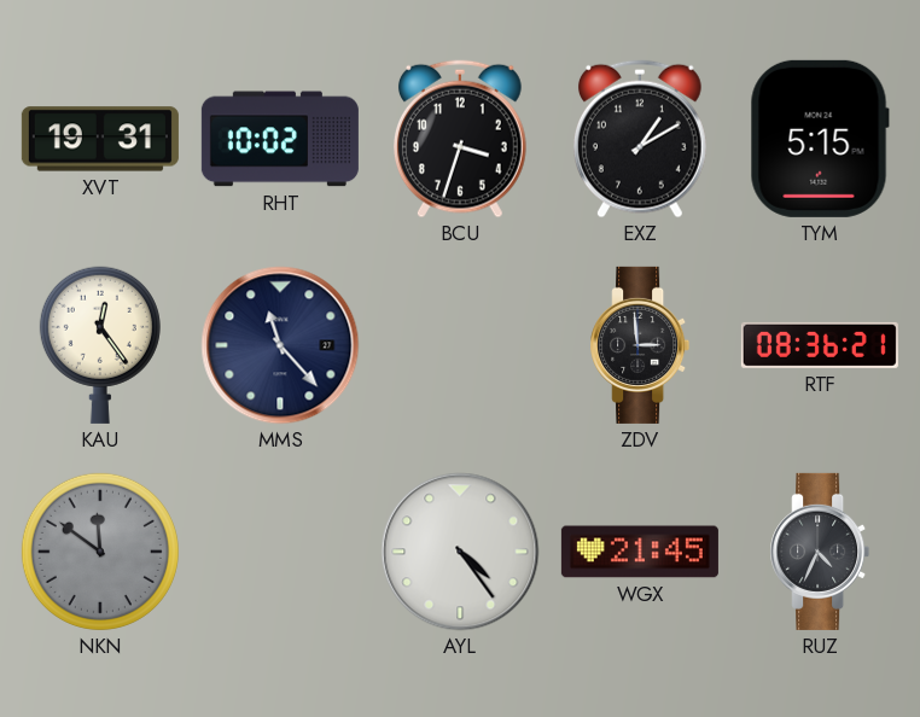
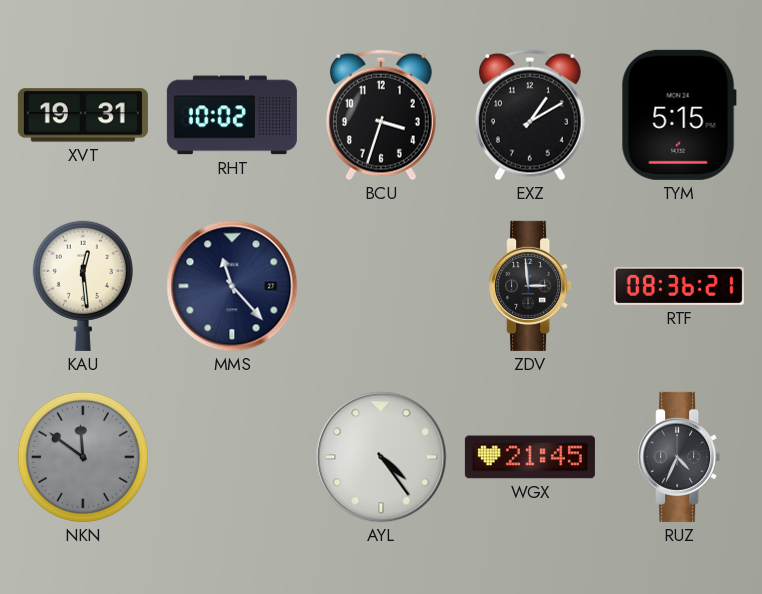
KAU: 12:24 -> 12:29 (83, 286)
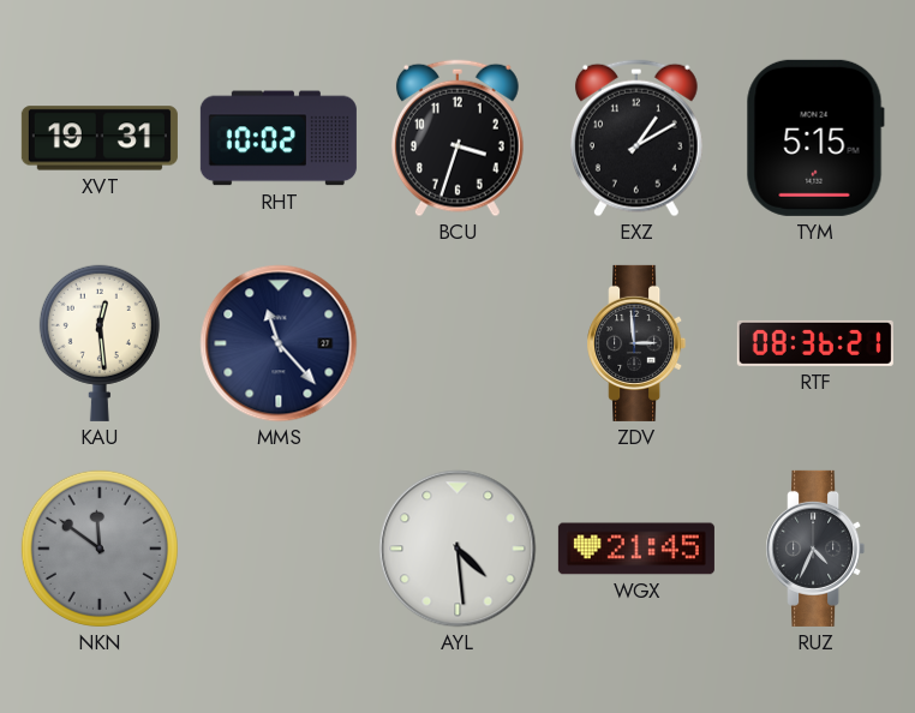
AYL: 4:24 -> 4:29 (458, 549)
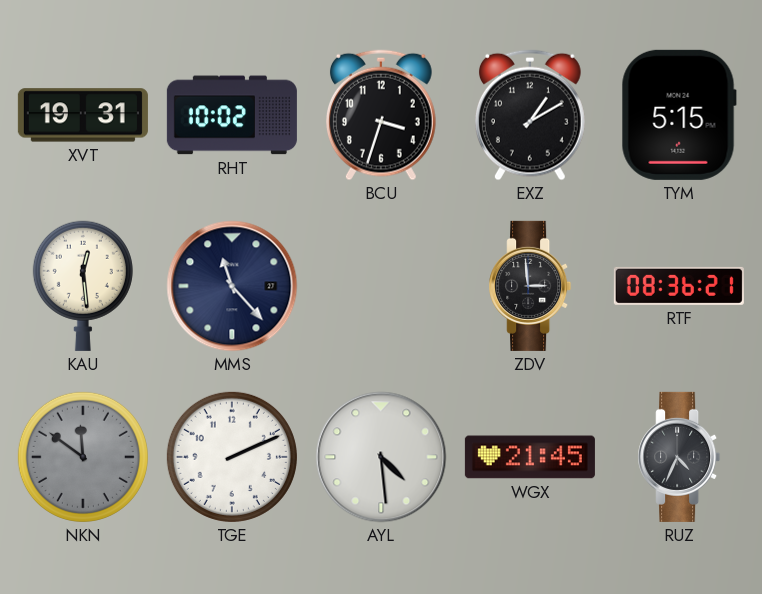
TGE: none -> 2:11 (232, 457)
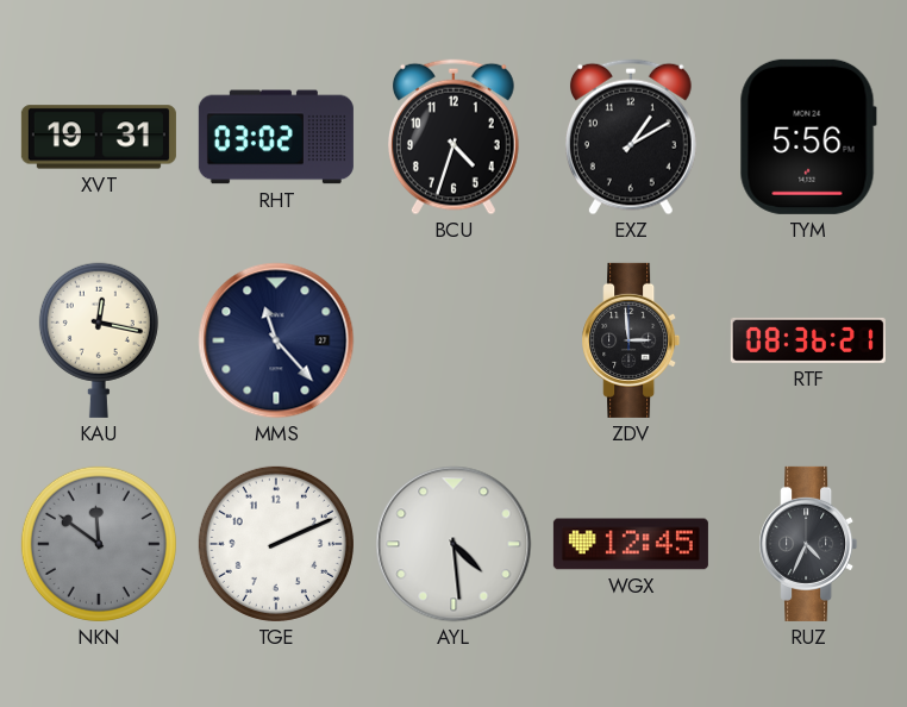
RHT: 10:02 -> 03:02 (276, 137)
BCU: 3:33 -> 4:33 (453, 137)
TYM: 5:15 -> 5:56 (808, 137)
KAU: 12:29 -> 12:17 (99, 340)
WGX: 21:45 -> 12:45 (631, 544)
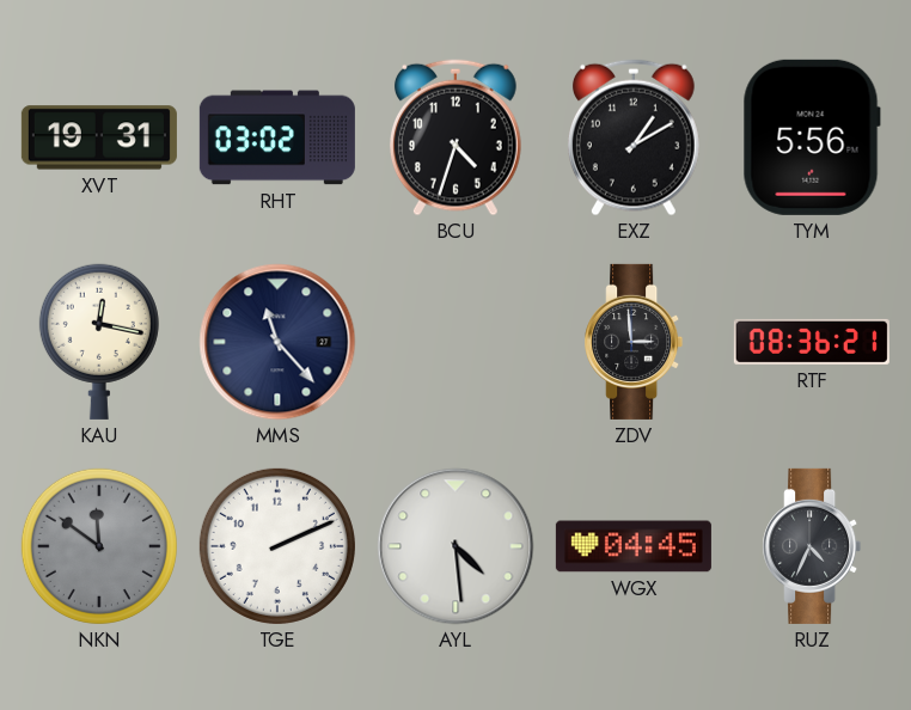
WGX: 12:45 -> 04:45 (634, 546)
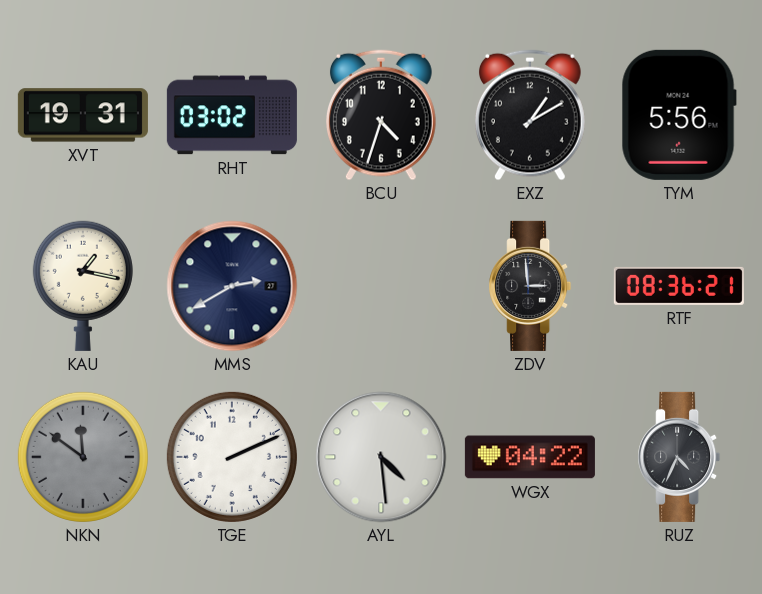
KAU: 12:17 -> 1:17 (83, 286)
MMS: 11:23 -> 2:40 (232, 286)
WGX: 04:45 -> 04:22 (530, 457)
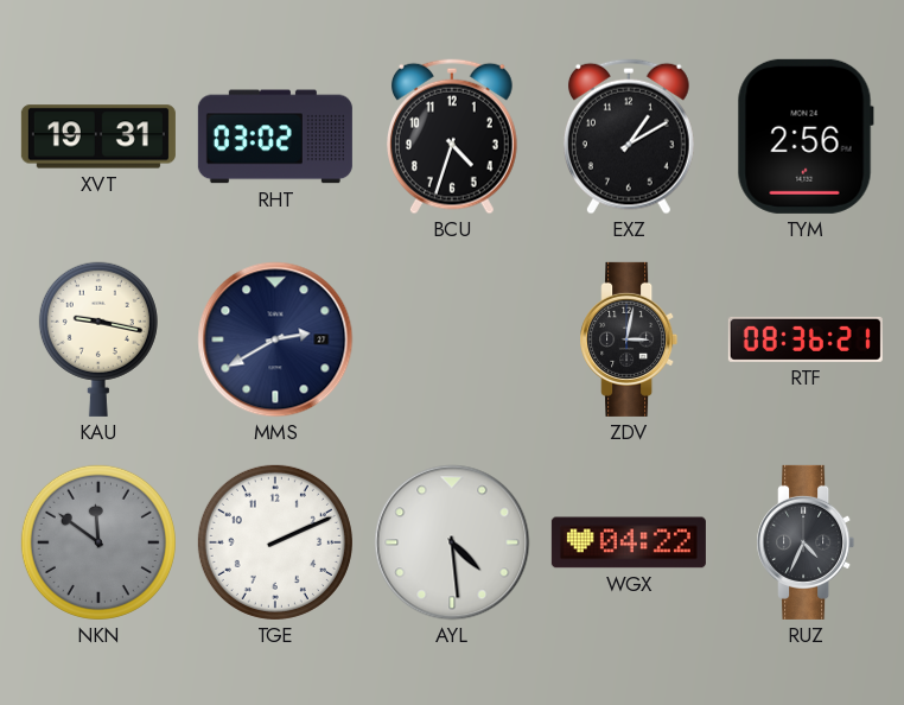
TYM: 5:56 -> 2:56 (806, 136)
KAU: 1:17 -> 9:17 (98, 339)
ZDV: 2:59 -> 3:02 (629, 339)
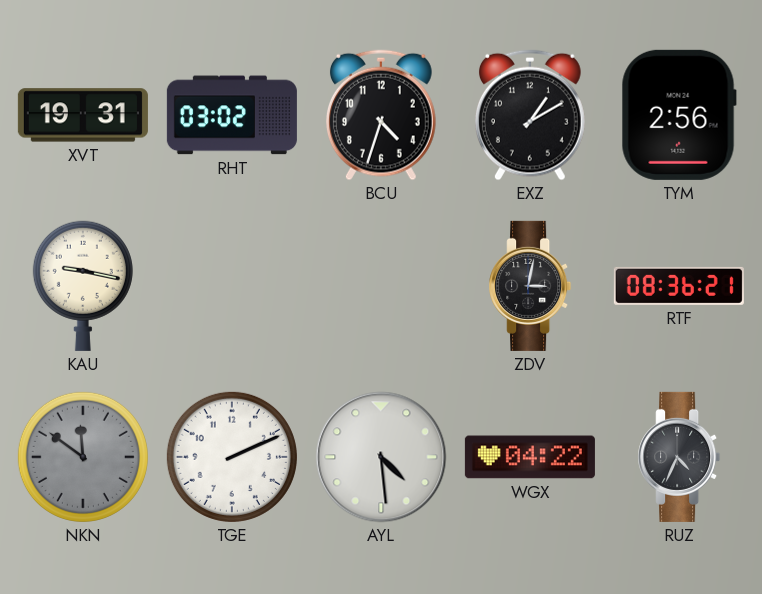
MMS: 2:40 -> none (275, 339)
